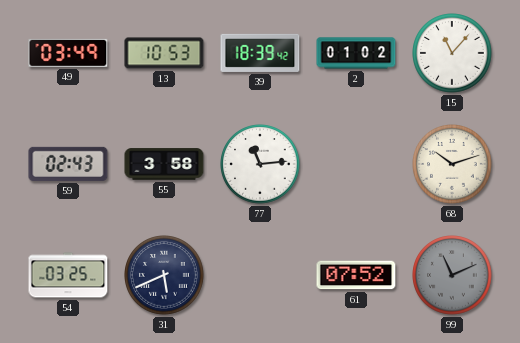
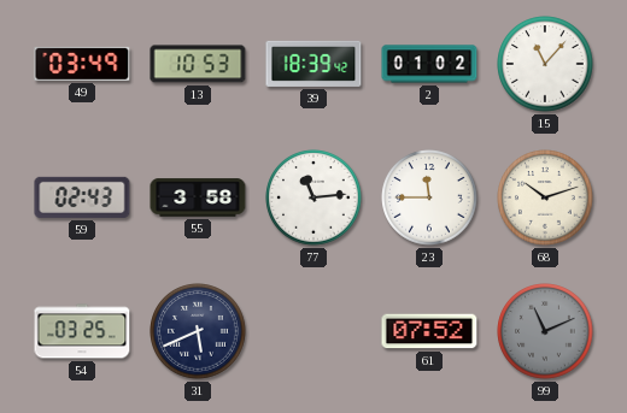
23: none -> 11:45 (429, 197)
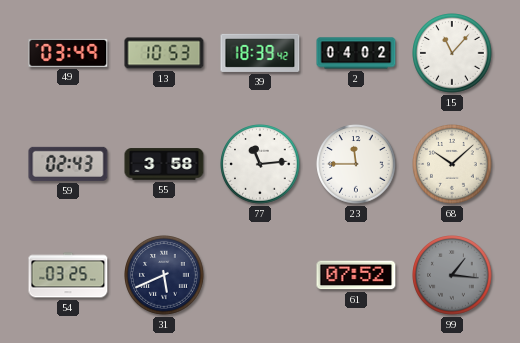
2: 01:02 -> 04:02 (356, 53)
68: 10:12 -> 10:08 (452, 164)
99: 11:11 -> 1:16 (452, 275)
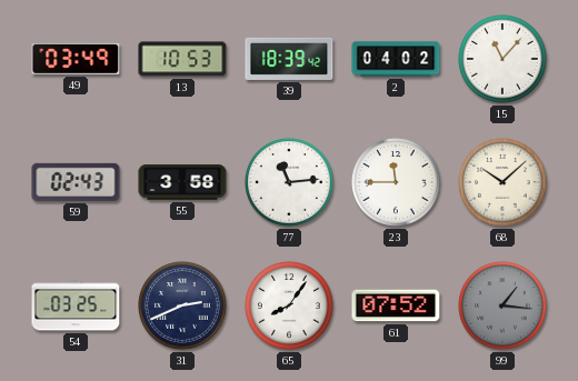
31: 5:41 -> 2:41 (182, 305)
65: none -> 8:06 (289, 305)
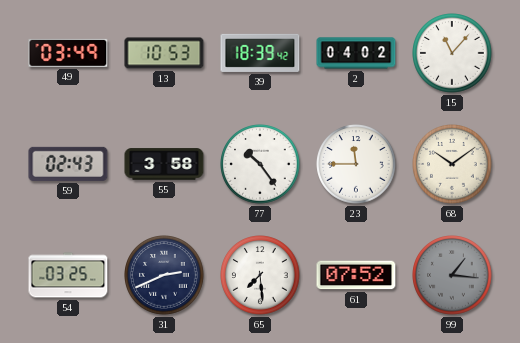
77: 11:14 -> 10:24 (260, 164)
68: 10:08 -> 10:09 (452, 164)
65: 8:06 -> 7:29 (260, 275)
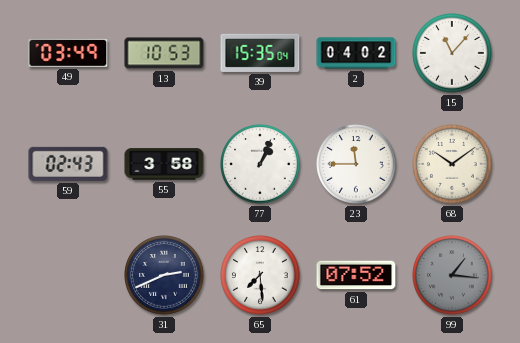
39: 18:39 -> 15:35 (260, 53)
77: 10:24 -> 1:04 (260, 164)
54: 03:25 -> none (68, 275)
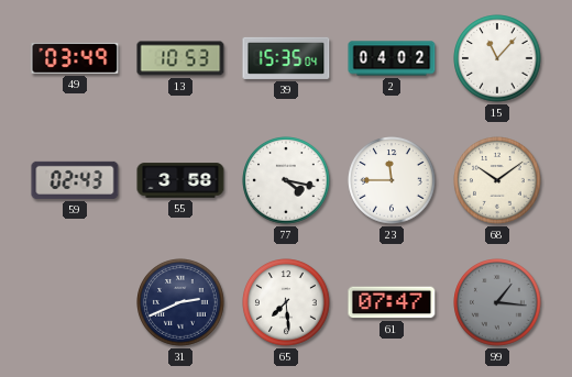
77: 1:04 -> 4:17 (286, 180)
61: 07:52 -> 07:47 (392, 302)
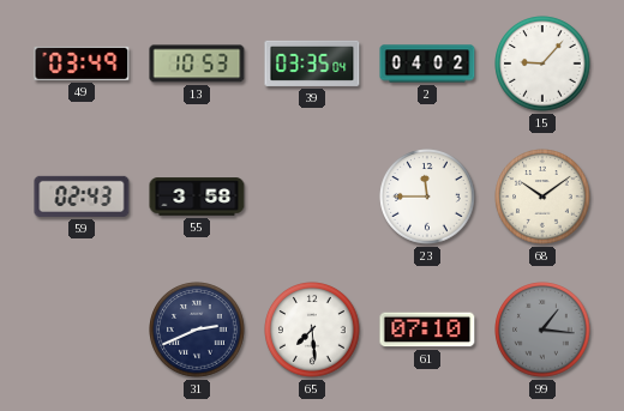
39: 15:35 -> 03:35 (312, 64)
15: 11:07 -> 9:07 (542, 64)
77: 4:17 -> none (286, 180)
61: 07:47 -> 07:10 (427, 330)
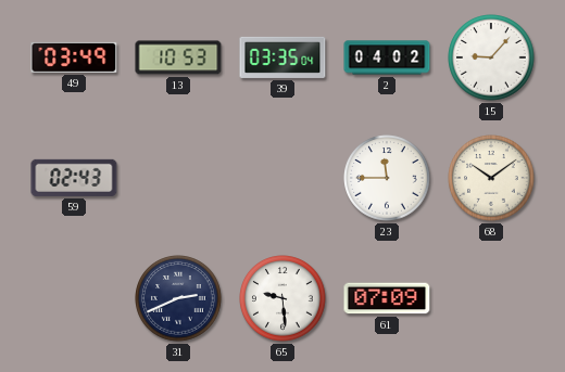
55: 3:58 -> none (197, 197)
65: 7:29 -> 9:29 (282, 298)
61: 07:10 -> 07:09 (387, 298)
99: 1:16 -> none (542, 330)
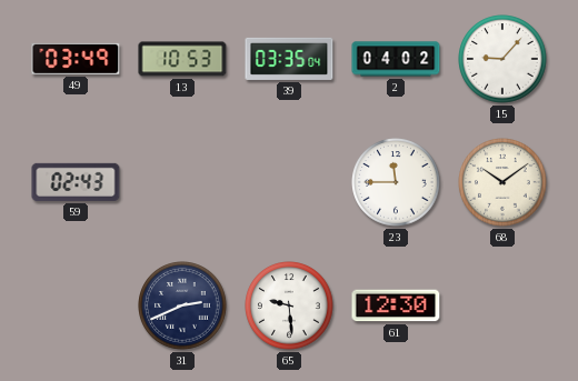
61: 07:09 -> 12:30 (396, 305)
